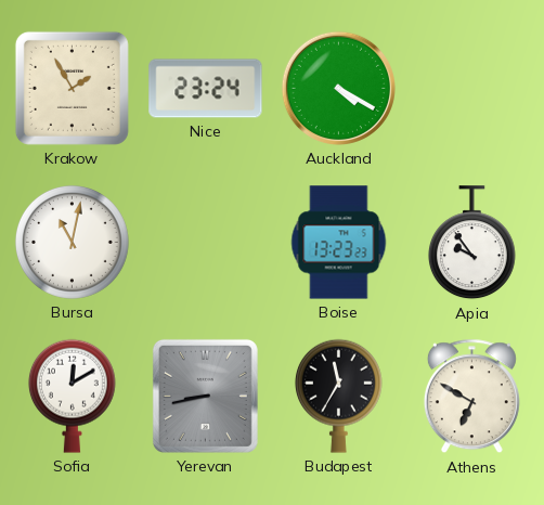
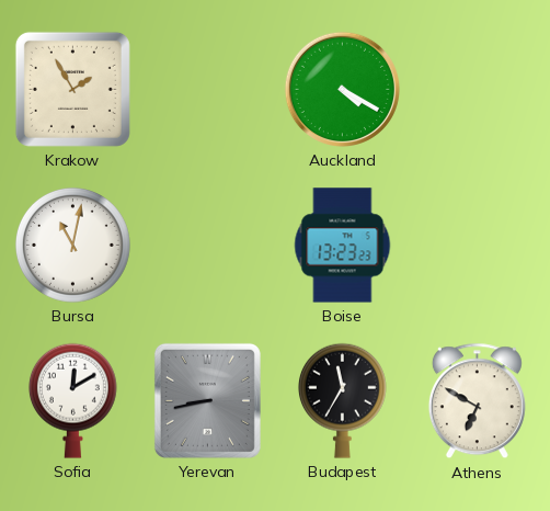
Nice: 23:24 -> none (206, 89)
Apia: 9:54 -> none (471, 243)
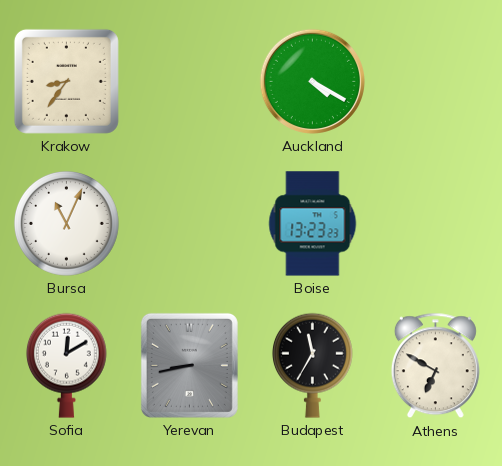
Krakow: 1:55 -> 8:36 (66, 81)
Bursa: 11:02 -> 11:04 (66, 223)
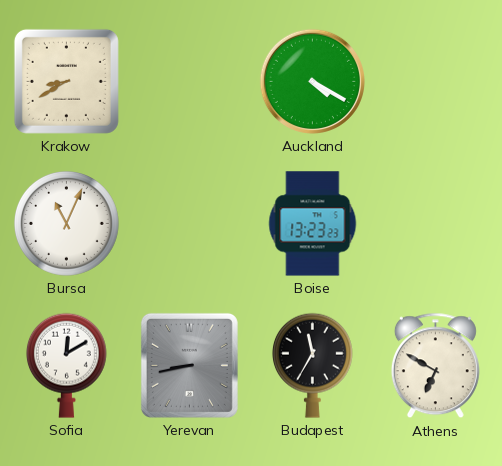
Krakow: 8:36 -> 8:40 (66, 81)
